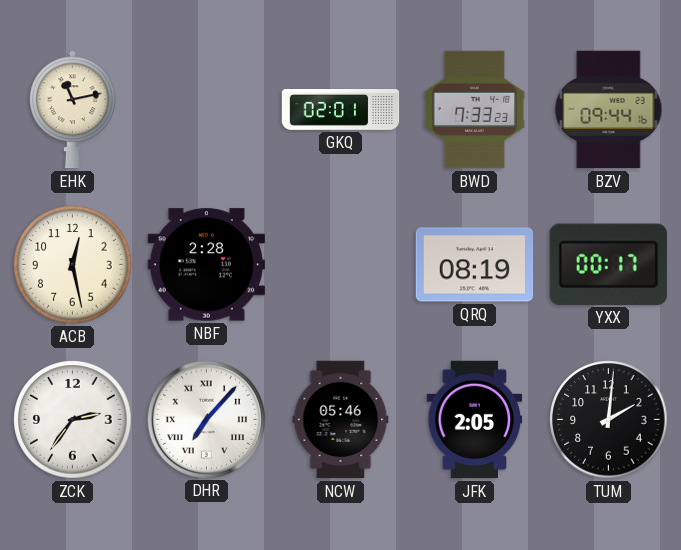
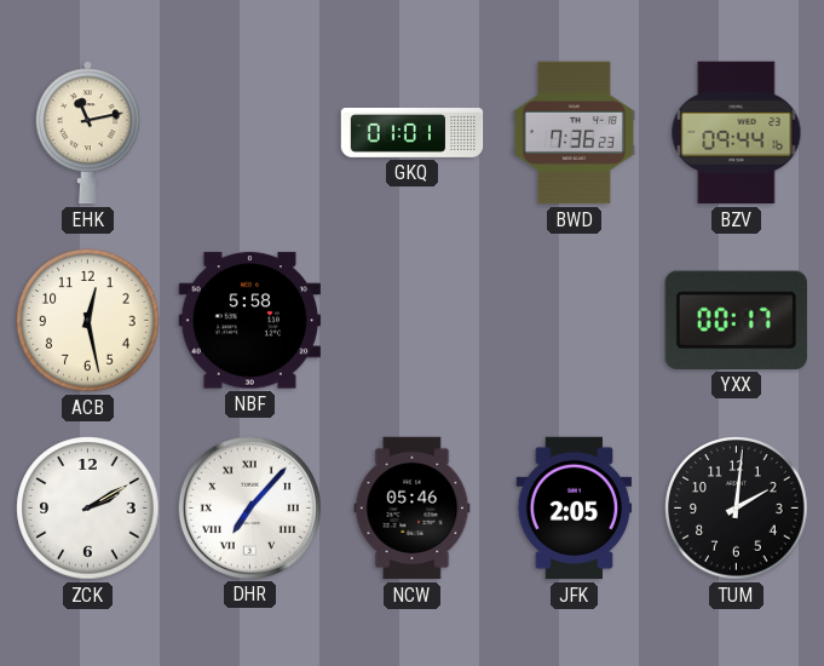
GKQ: 02:01 -> 01:01 (413, 133)
BWD: 7:33 -> 7:36 (574, 133)
NBF: 2:28 -> 5:58 (249, 321)
QRQ: 08:19 -> none (475, 265)
ZCK: 2:36 -> 2:10 (88, 509)
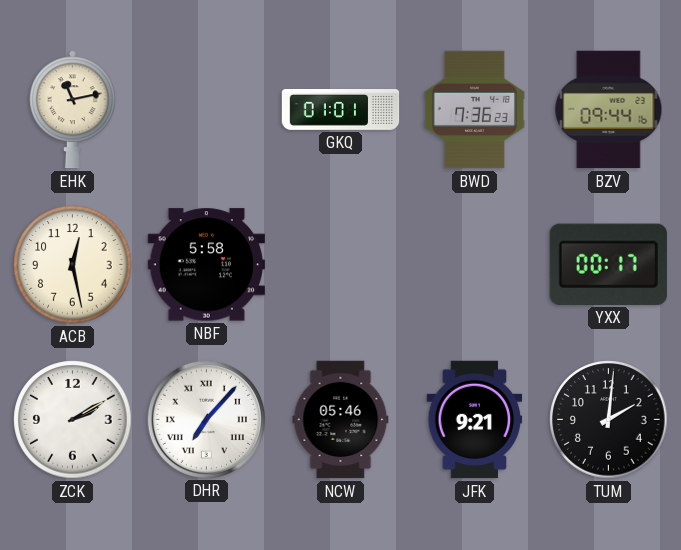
JFK: 2:05 -> 9:21 (475, 420)
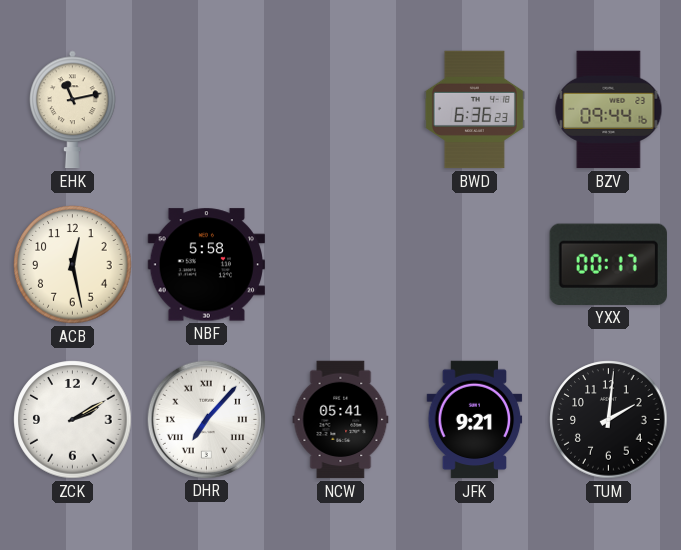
GKQ: 01:01 -> none (341, 110)
BWD: 7:36 -> 6:36 (474, 110)
NCW: 05:46 -> 05:41 (341, 420)
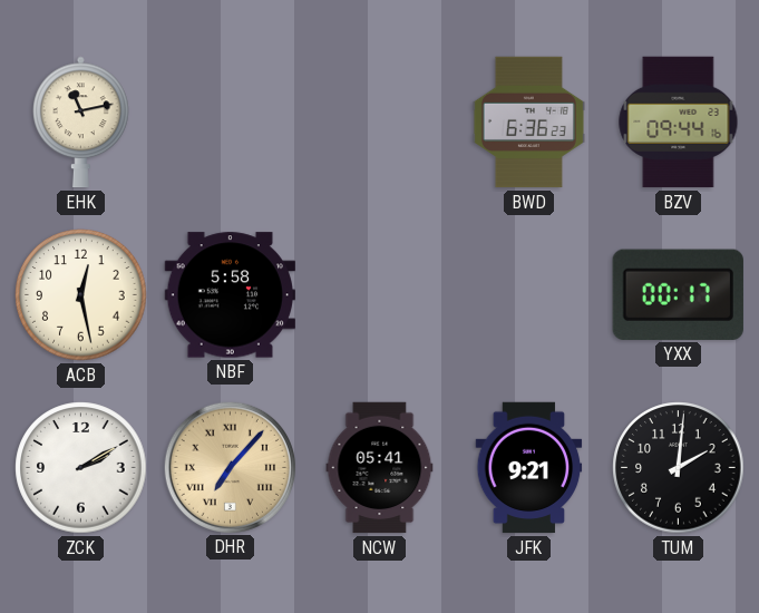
DHR dial: white -> champagne (230, 467)
